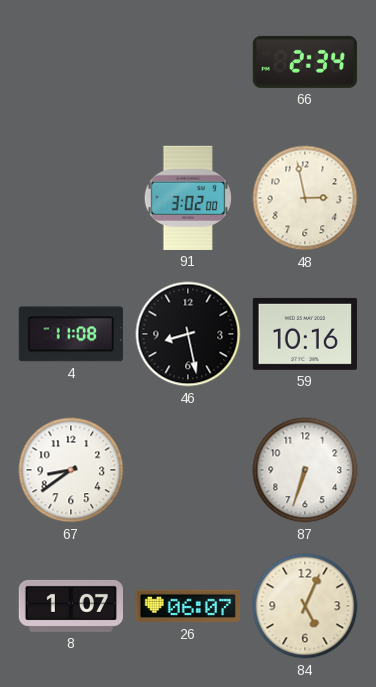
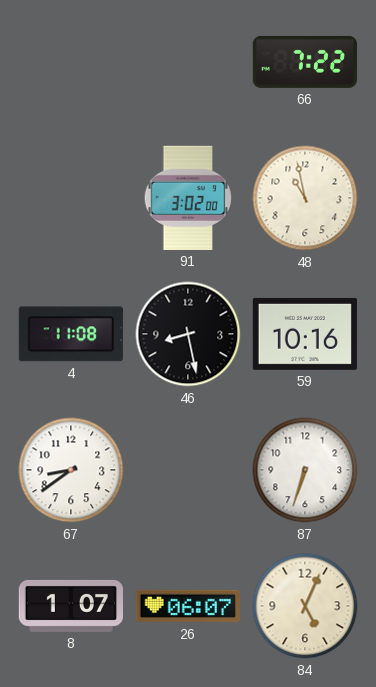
66: 2:34 -> 7:22 (305, 62)
48: 2:58 -> 10:58 (305, 198)
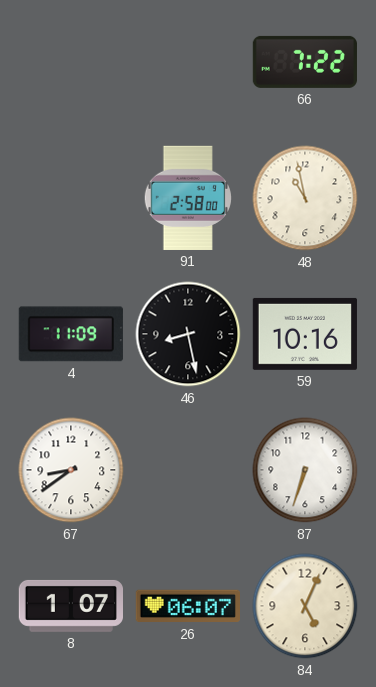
91: 3:02 -> 2:58 (188, 198)
4: 11:08 -> 11:09 (71, 334)
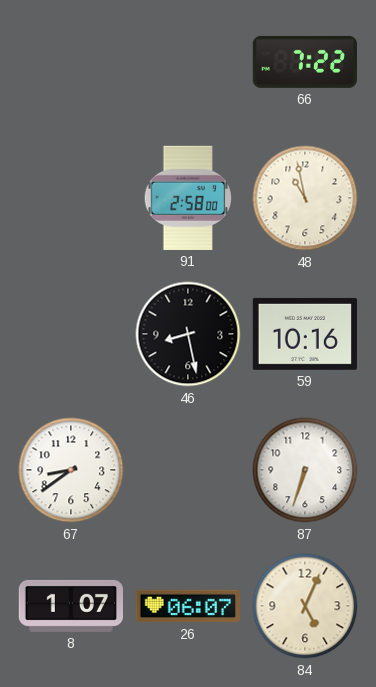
4: 11:09 -> none (71, 334)
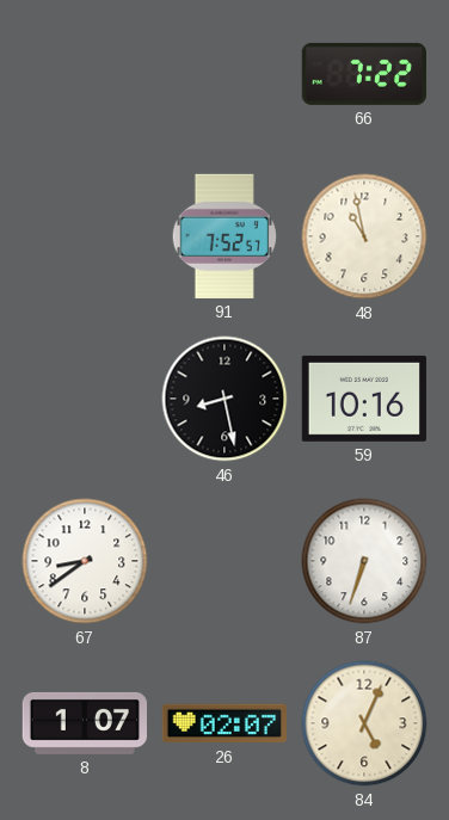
91: 2:58 -> 7:52 (224, 236)
26: 06:07 -> 02:07 (224, 723)
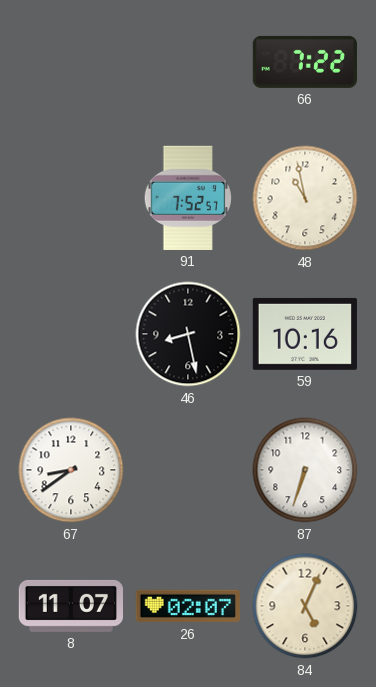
8: 1:07 -> 11:07 (70, 606)
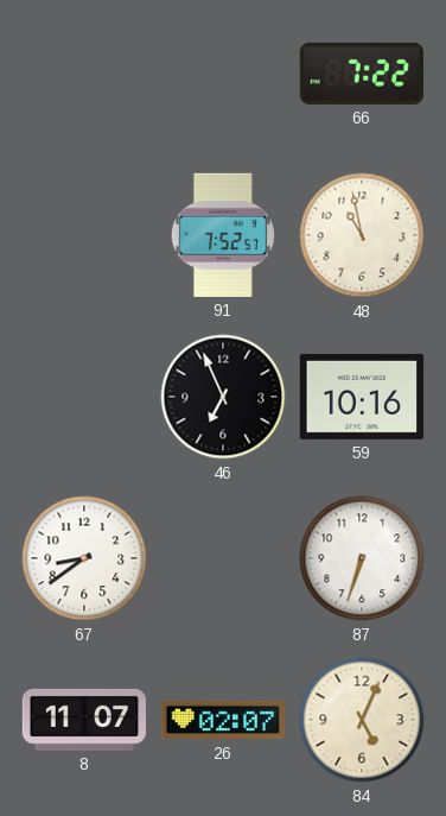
46: 8:28 -> 6:56 (223, 397)
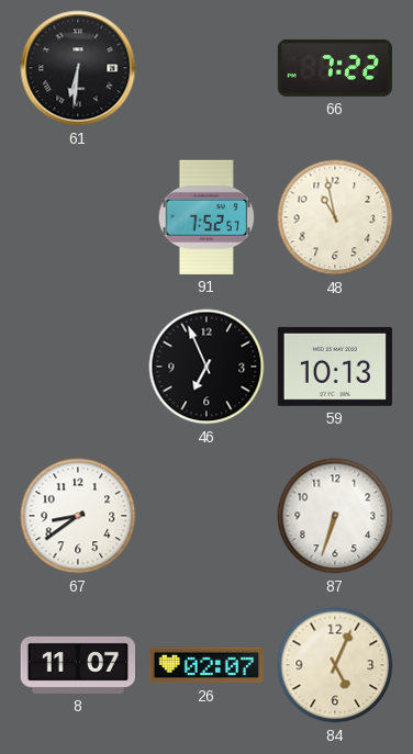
61: none -> 6:31 (78, 68)
59: 10:16 -> 10:13 (335, 367)
